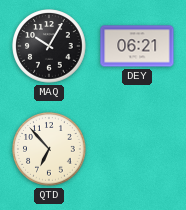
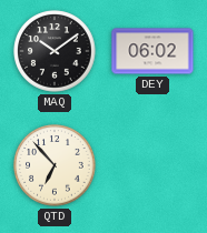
MAQ: 10:05 -> 10:09 (55, 51)
DEY: 06:21 -> 06:02 (152, 51)
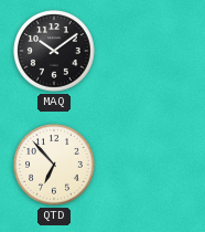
DEY: 06:02 -> none (152, 51)
